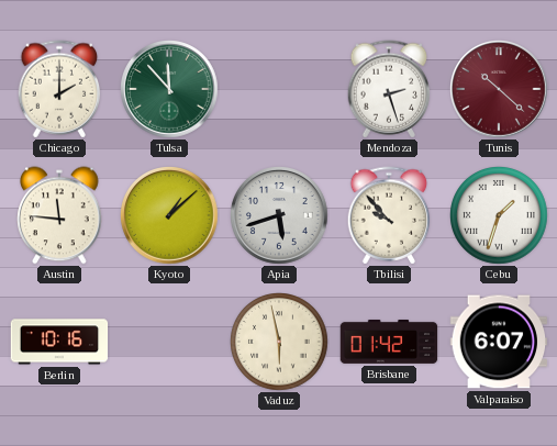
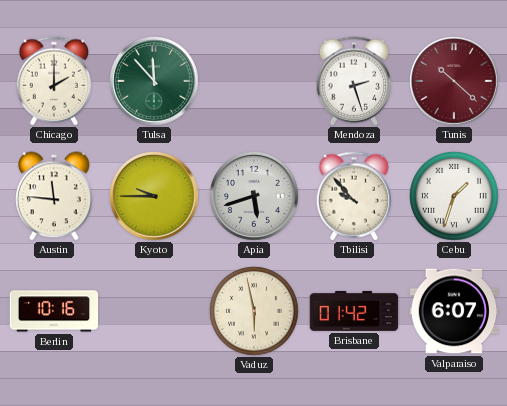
Kyoto: 1:08 -> 9:45 (154, 196)
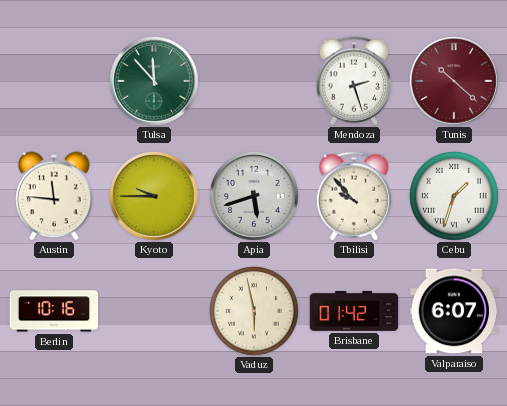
Chicago: 2:00 -> none (54, 81)
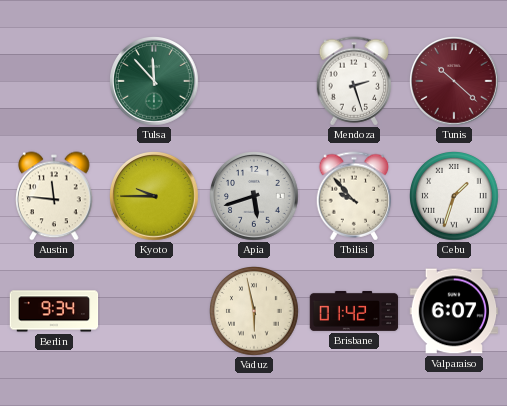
Berlin: 10:16 -> 9:34 (54, 311)
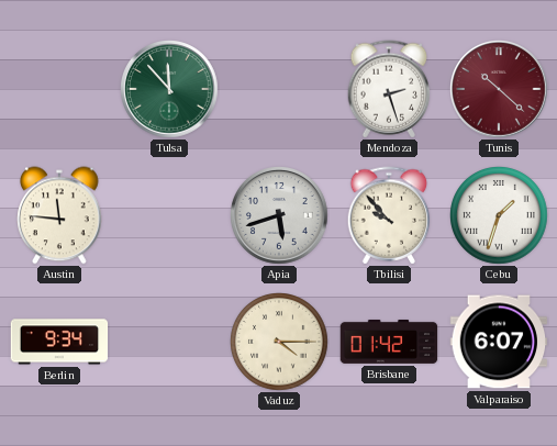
Kyoto: 9:45 -> none (154, 196)
Vaduz: 5:58 -> 4:15 (280, 343)
